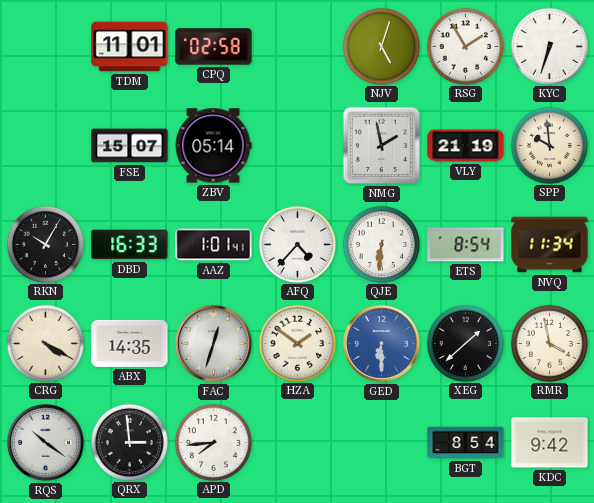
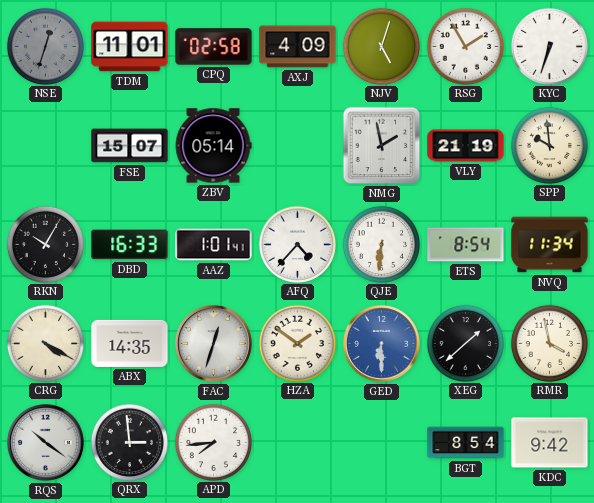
NSE: none -> 12:33 (45, 46)
AXJ: none -> 4:09 (298, 47)
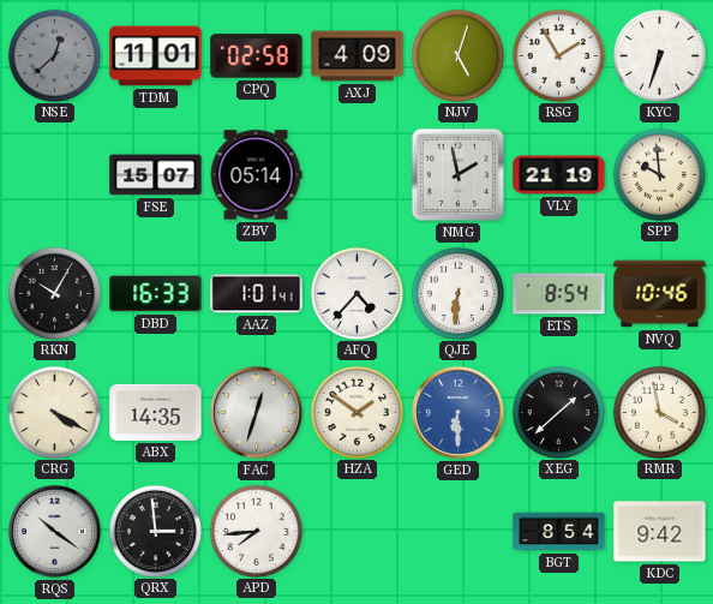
NSE: 12:33 -> 12:38 (54, 55)
NVQ: 11:34 -> 10:46 (660, 294)
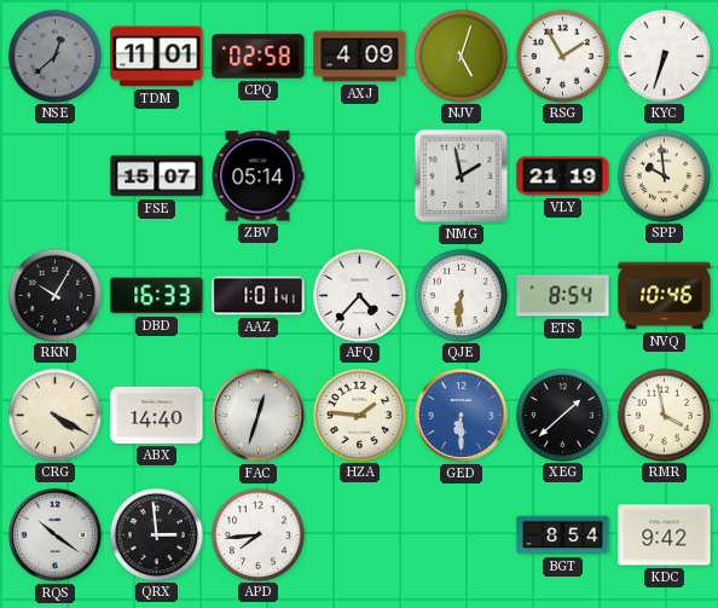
ABX: 14:35 -> 14:40 (157, 415)
HZA: 1:51 -> 1:46 (359, 415)
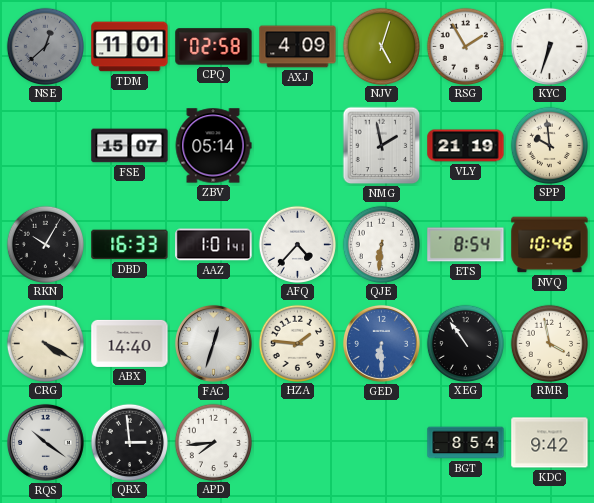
XEG: 1:38 -> 10:54 (465, 343)
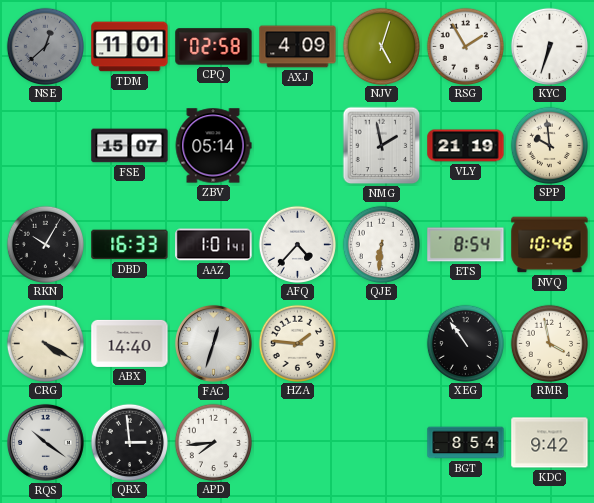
GED: 6:30 -> none (381, 343)
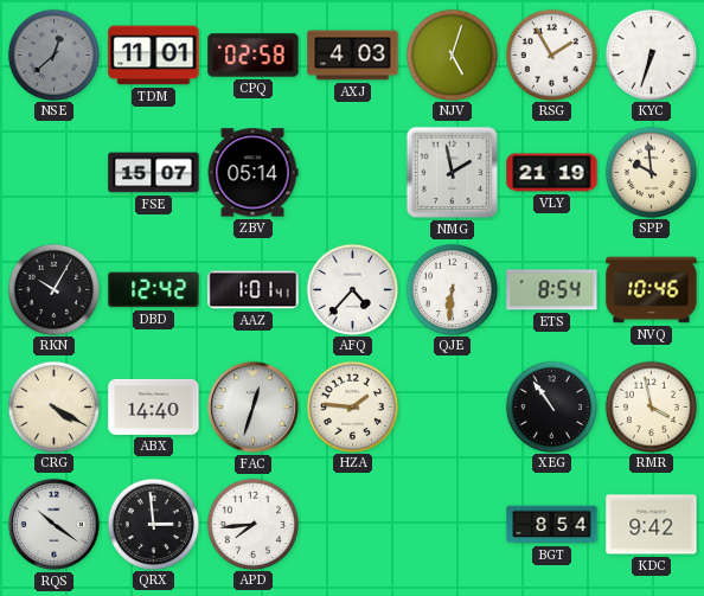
AXJ: 4:09 -> 4:03 (353, 56)
DBD: 16:33 -> 12:42 (154, 290)
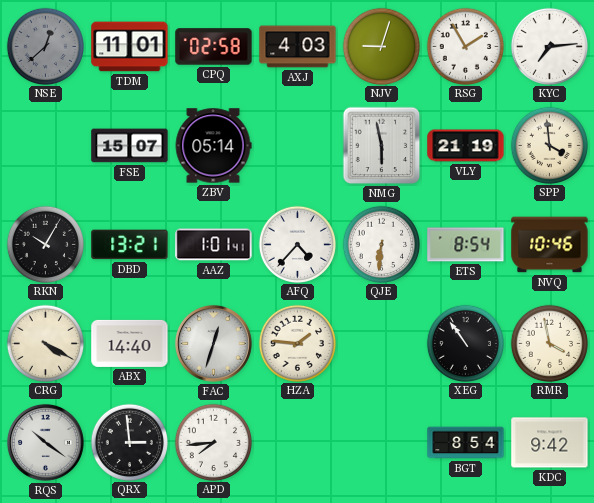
NJV: 5:03 -> 9:03 (381, 46)
KYC: 6:33 -> 7:14 (549, 46)
NMG: 1:58 -> 5:58 (382, 146)
SPP: 9:59 -> 3:59 (549, 145)
DBD: 12:42 -> 13:21 (130, 245)
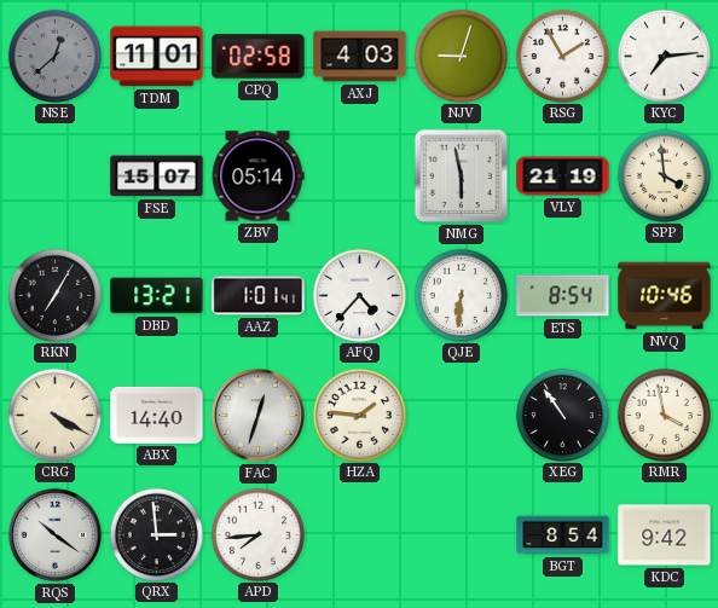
RKN: 10:05 -> 7:05 (54, 295)
